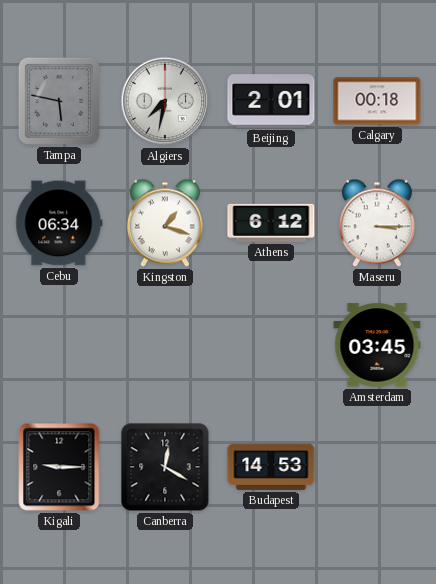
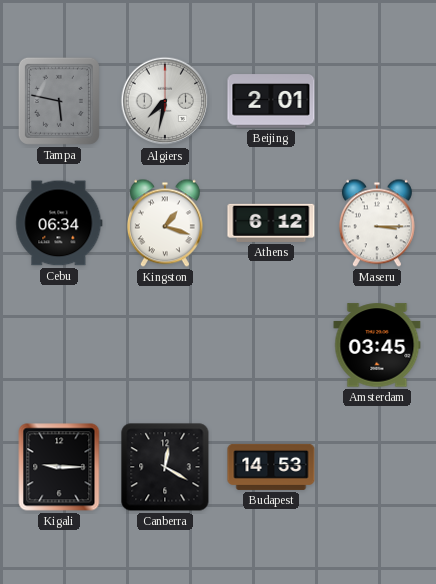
Calgary: 00:18 -> none (377, 101)
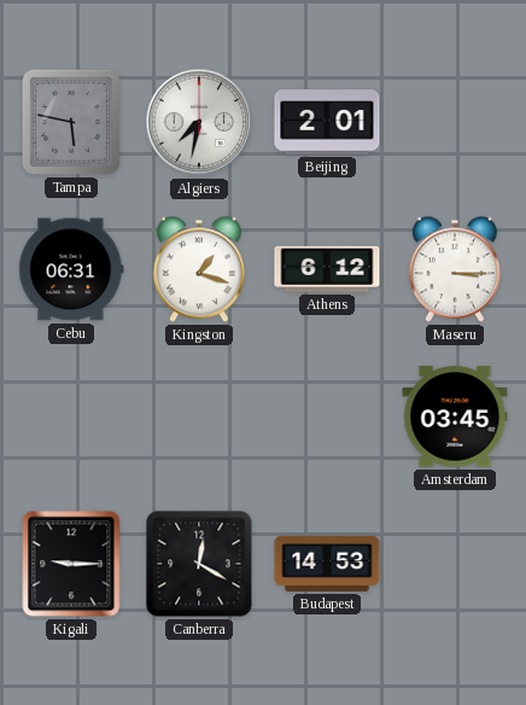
Cebu: 06:34 -> 06:31 (71, 269)
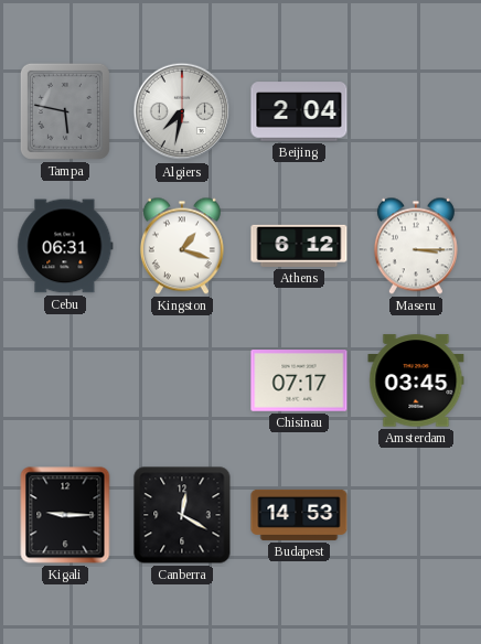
Beijing: 2:01 -> 2:04 (299, 111)
Chisinau: none -> 07:17 (299, 380)
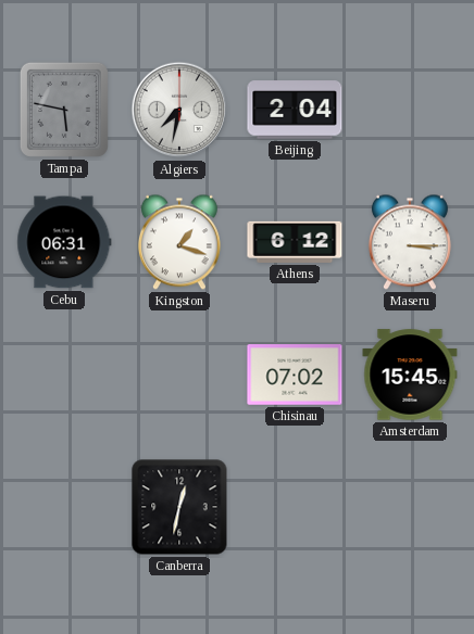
Chisinau: 07:17 -> 07:02 (295, 375)
Amsterdam: 03:45 -> 15:45 (410, 375)
Kigali: 9:15 -> none (65, 515)
Canberra: 12:20 -> 12:32 (179, 507)
Budapest: 14:53 -> none (299, 515)
